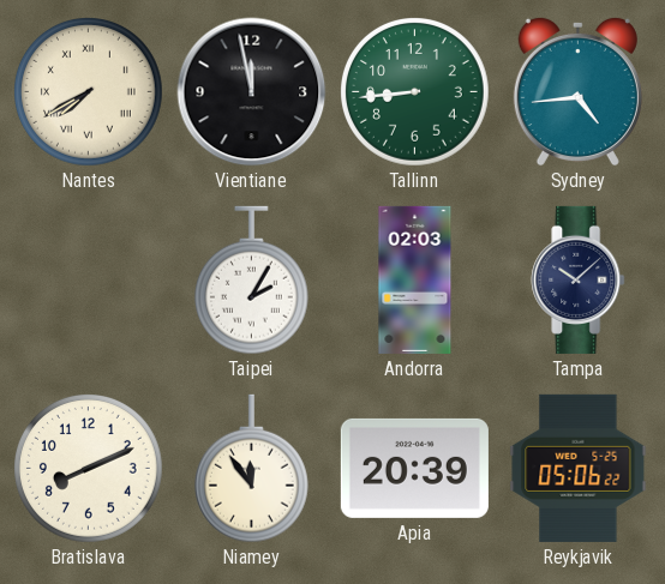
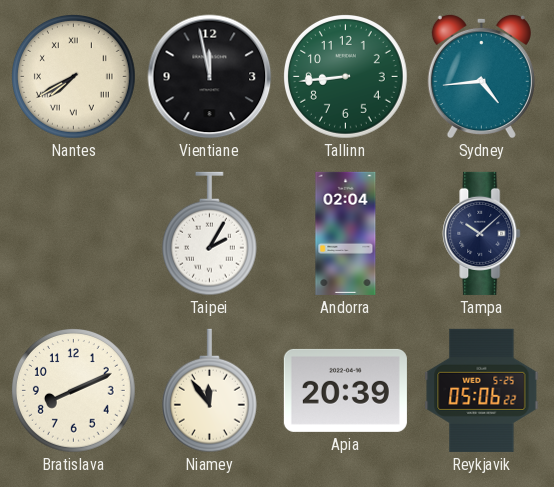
Andorra: 02:03 -> 02:04 (346, 233)
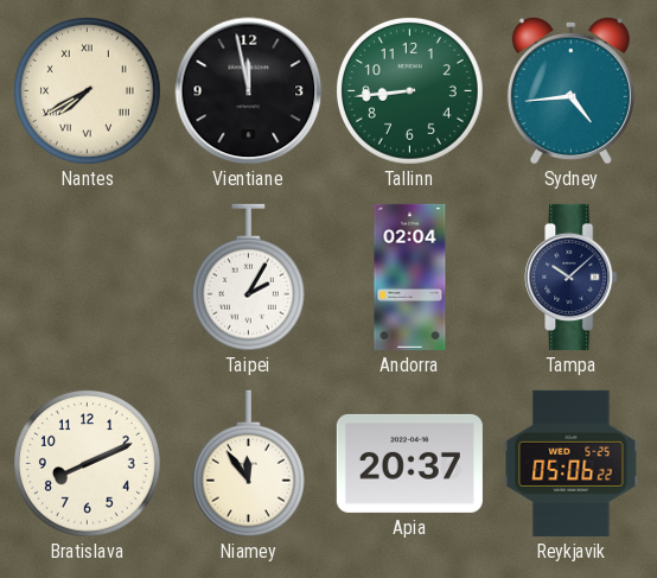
Apia: 20:39 -> 20:37 (409, 463)
